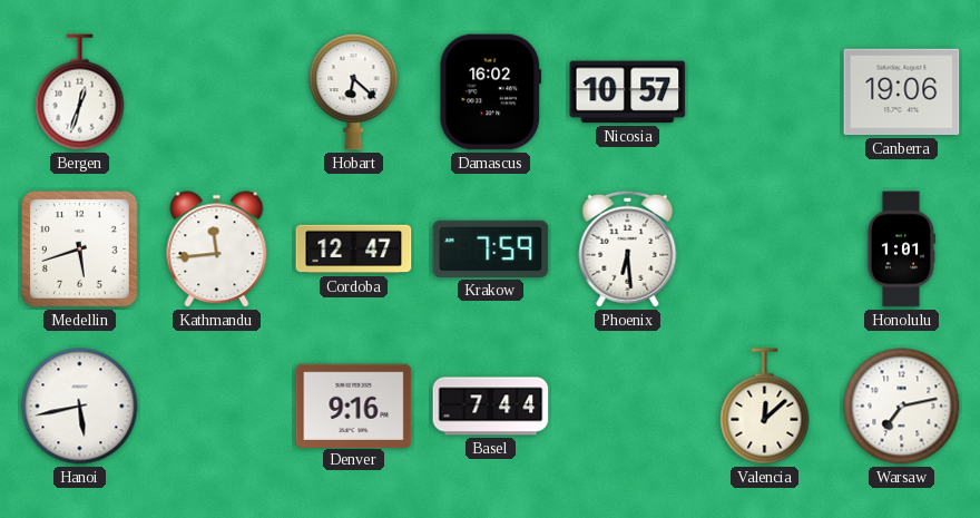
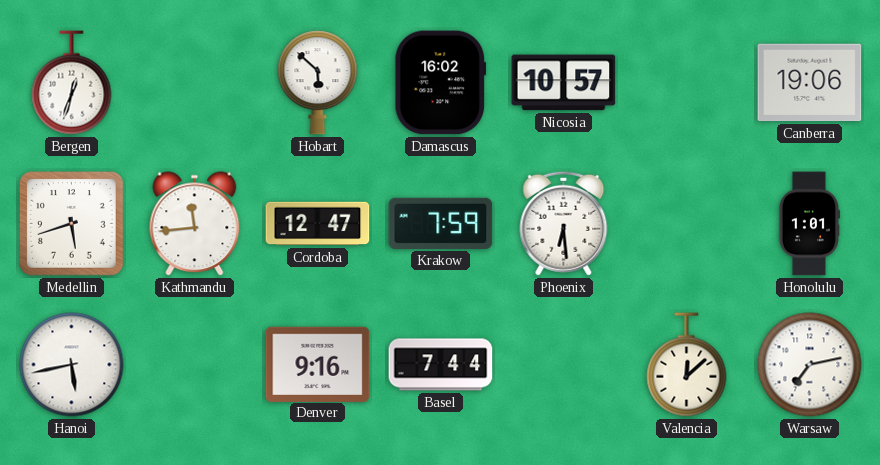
Hobart: 6:22 -> 5:52 (318, 83)
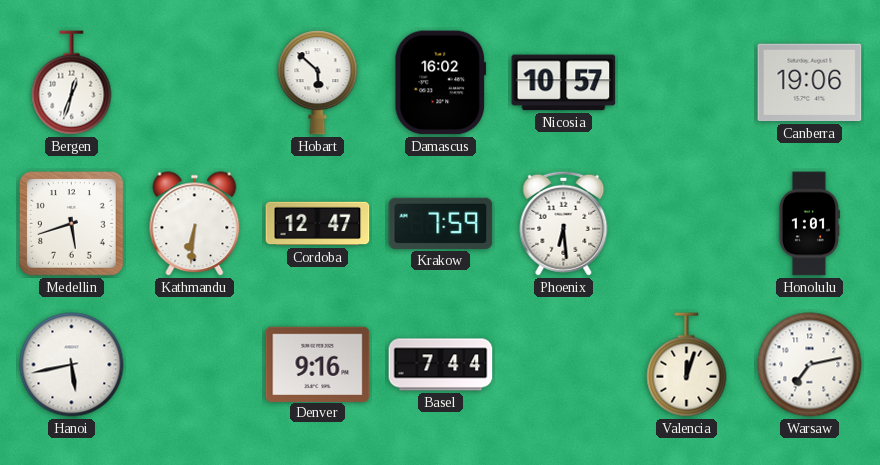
Kathmandu: 11:44 -> 6:31 (195, 224)
Valencia: 12:08 -> 12:03 (687, 365)
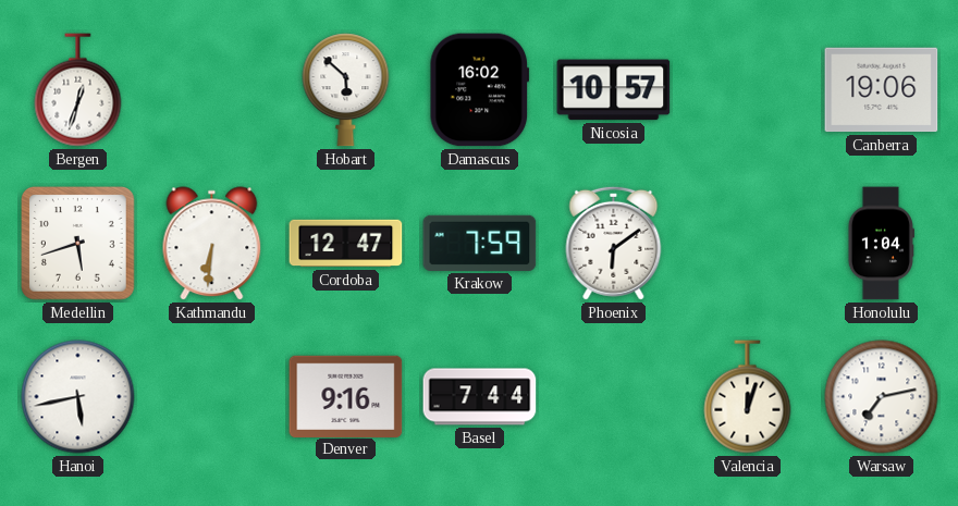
Phoenix: 6:29 -> 6:09 (614, 243)
Honolulu: 1:01 -> 1:04 (881, 244)
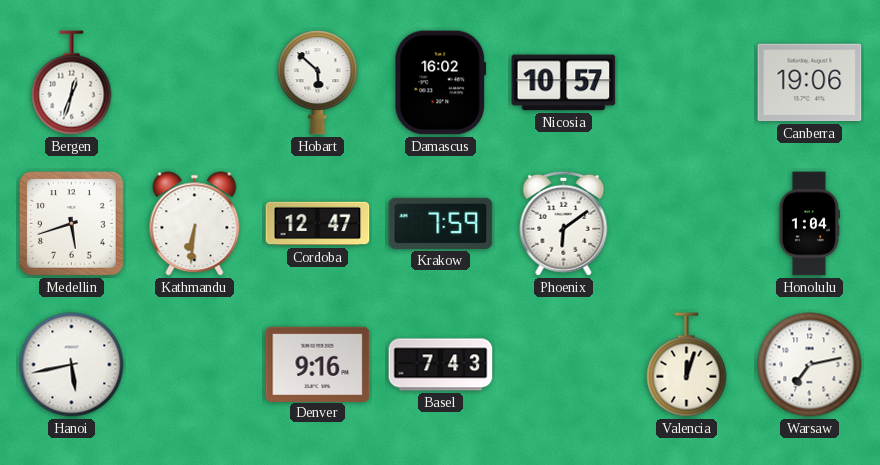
Basel: 7:44 -> 7:43 (441, 365)
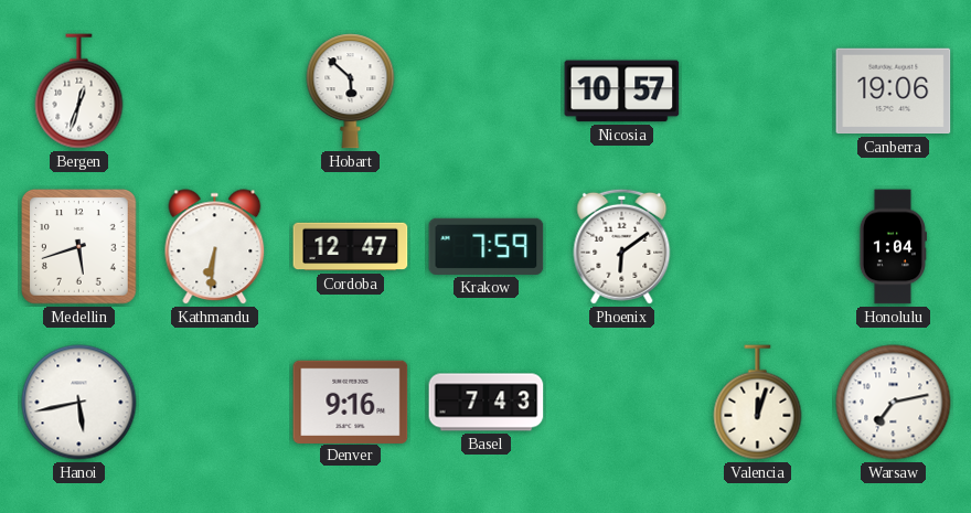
Damascus: 16:02 -> none (441, 83)
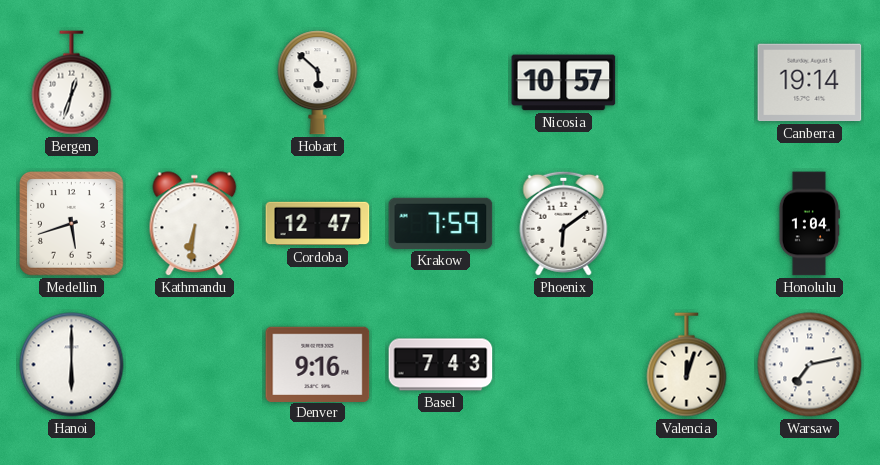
Canberra: 19:06 -> 19:14 (810, 83)
Hanoi: 5:43 -> 6:00 (72, 365)
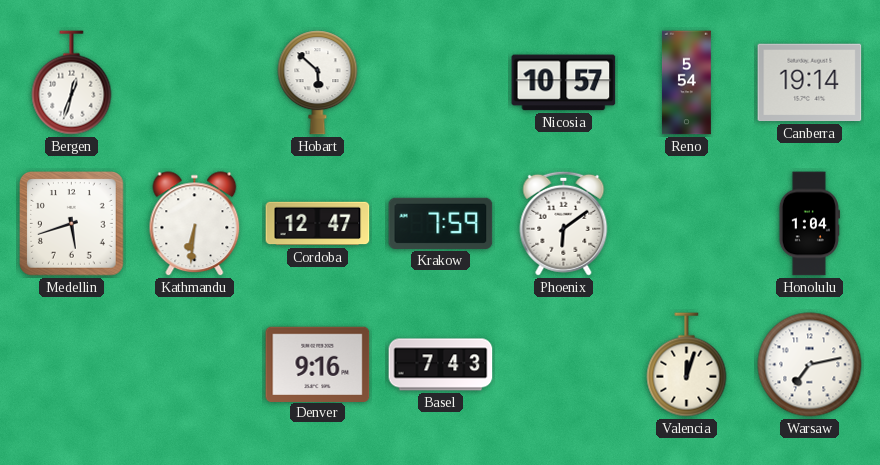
Reno: none -> 5:54 (686, 83)
Hanoi: 6:00 -> none (72, 365)
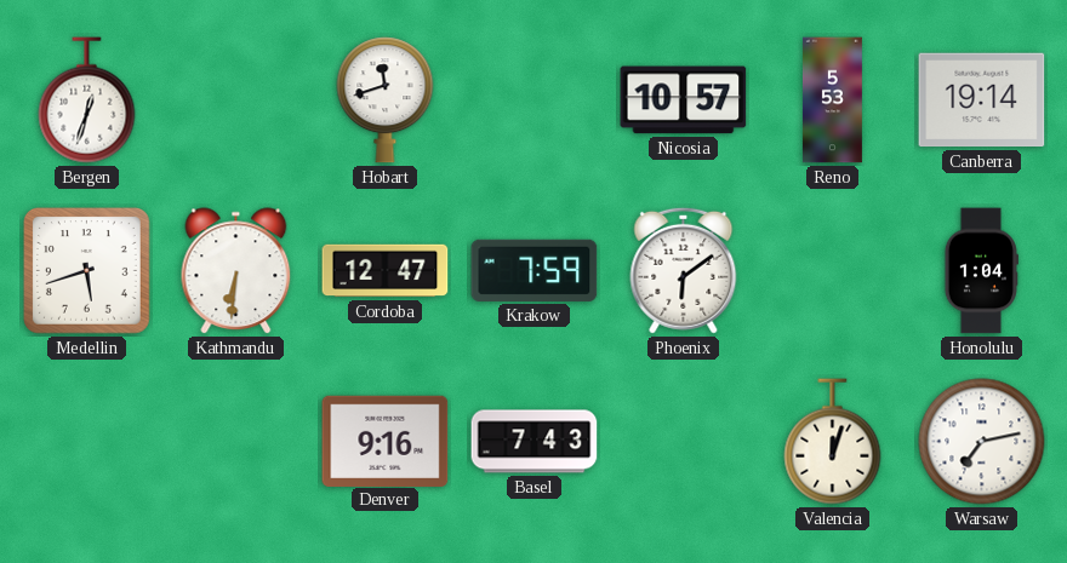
Hobart: 5:52 -> 11:42 (386, 100)
Reno: 5:54 -> 5:53 (832, 100)
